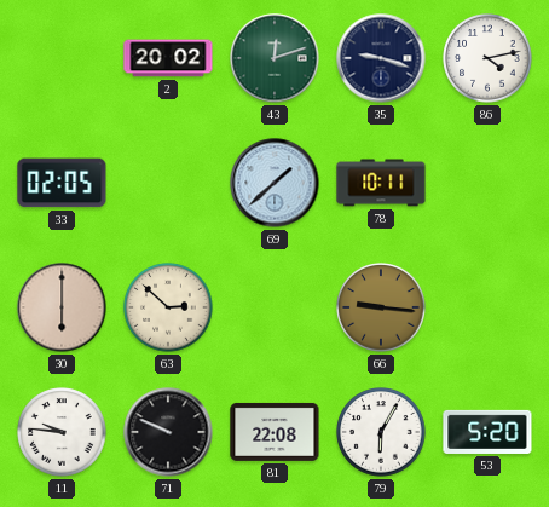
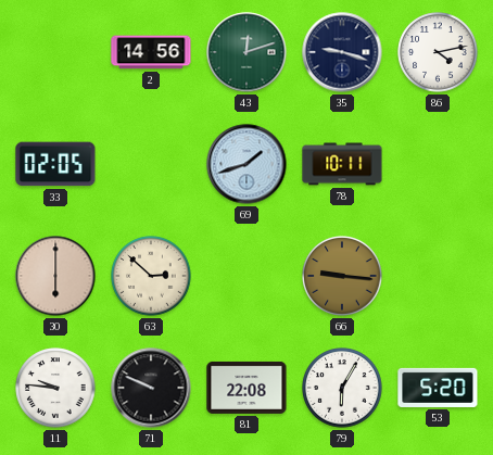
2: 20:02 -> 14:56 (151, 52)
69: 1:38 -> 1:42 (246, 164)
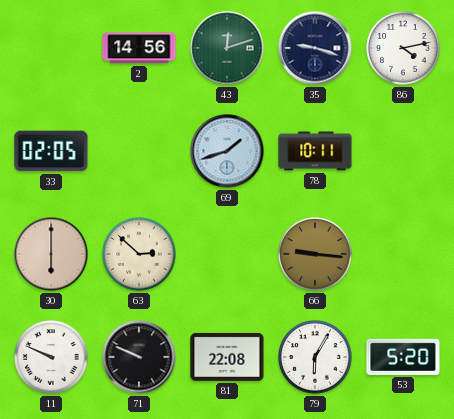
11: 9:46 -> 9:49 (51, 357)
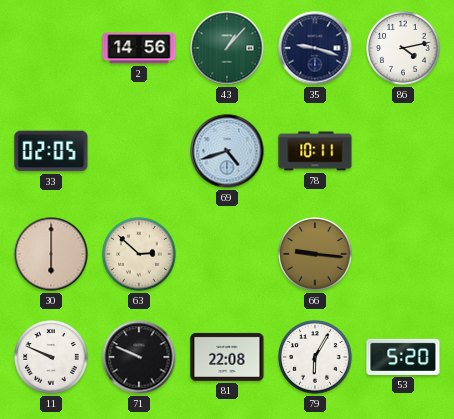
43: 12:12 -> 1:07 (227, 48)
69: 1:42 -> 4:42 (227, 151)
